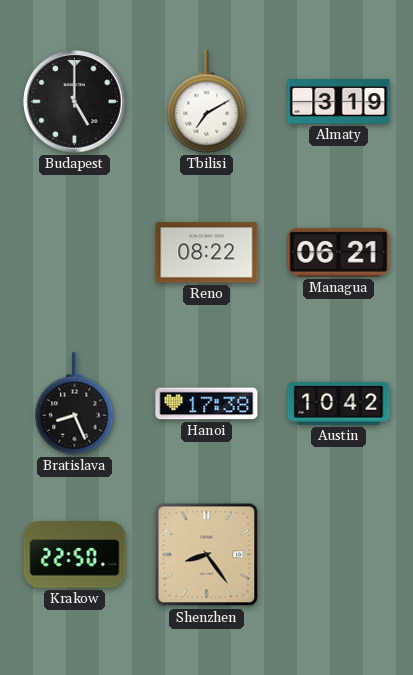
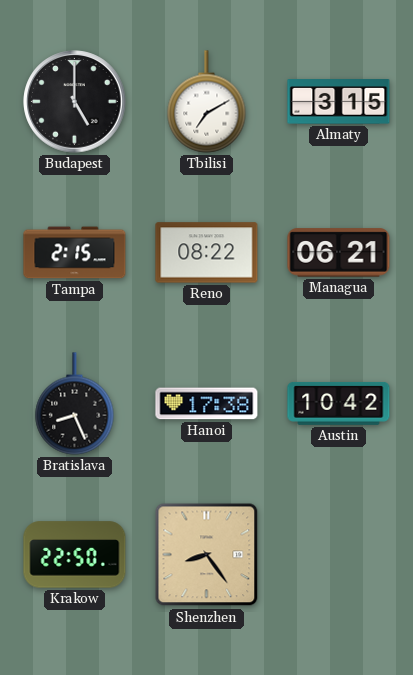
Almaty: 3:19 -> 3:15 (339, 102)
Tampa: none -> 2:15 (75, 253)
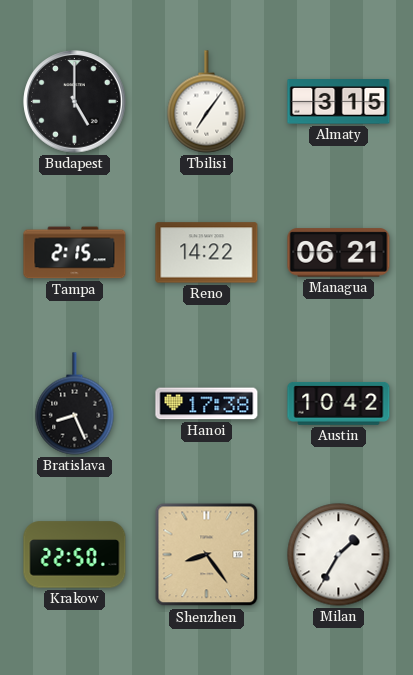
Tbilisi: 7:10 -> 7:06 (207, 102)
Reno: 08:22 -> 14:22 (207, 253)
Milan: none -> 1:35 (339, 555)
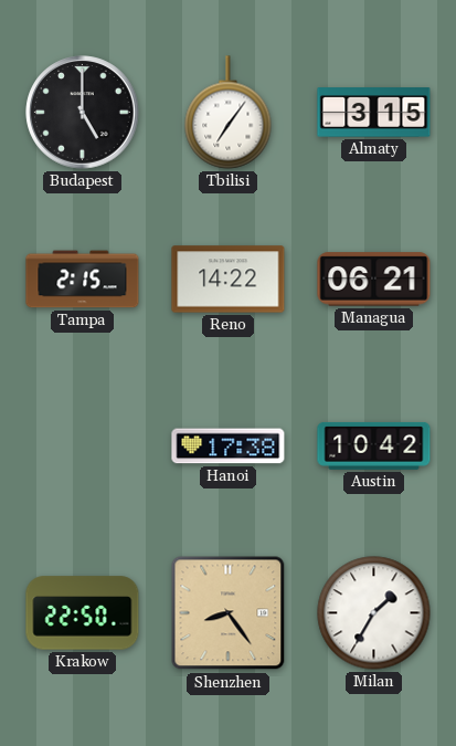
Bratislava: 8:26 -> none (75, 404)
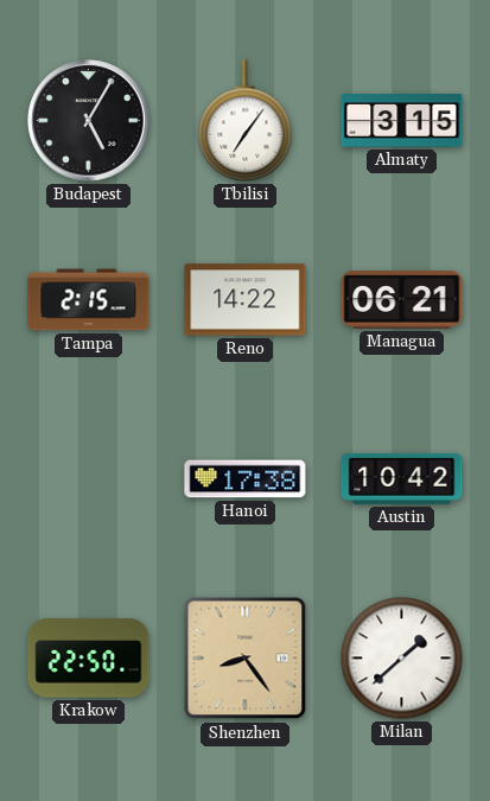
Budapest: 5:00 -> 5:05 (89, 121)
Milan: 1:35 -> 1:38 (402, 659)
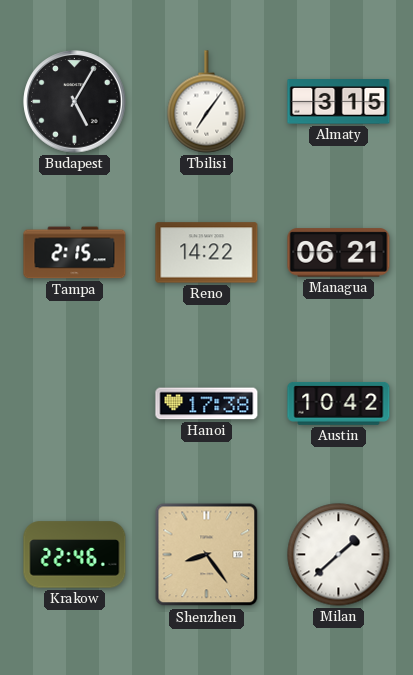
Krakow: 22:50 -> 22:46 (75, 555)
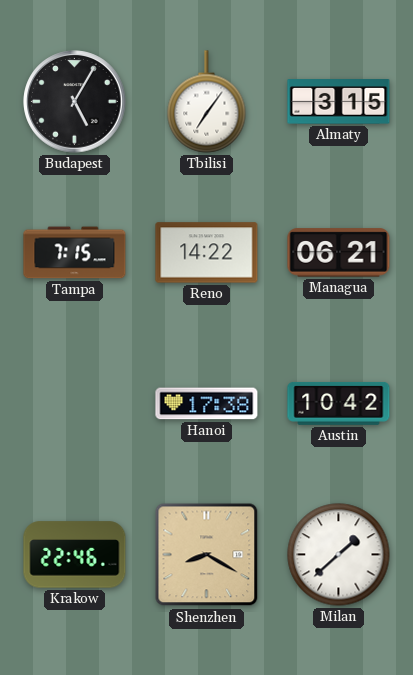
Tampa: 2:15 -> 7:15 (75, 253)
Shenzhen: 8:24 -> 8:20 (207, 555)
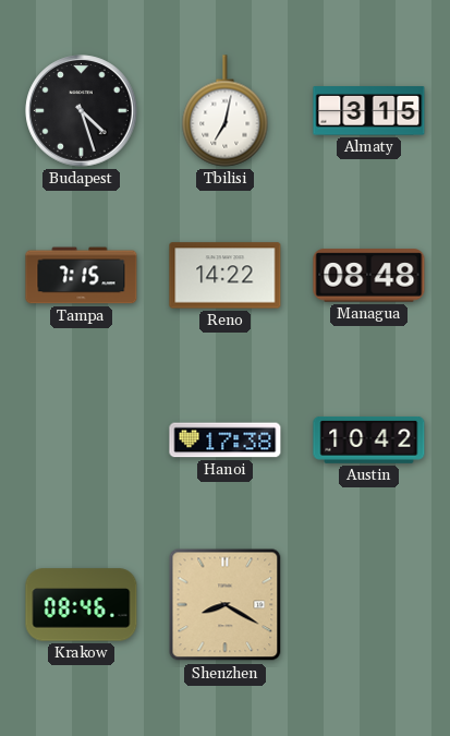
Budapest: 5:05 -> 4:27 (82, 111)
Tbilisi: 7:06 -> 7:02 (226, 111)
Managua: 06:21 -> 08:48 (369, 276)
Krakow: 22:46 -> 08:46 (82, 605)
Milan: 1:38 -> none (339, 555)
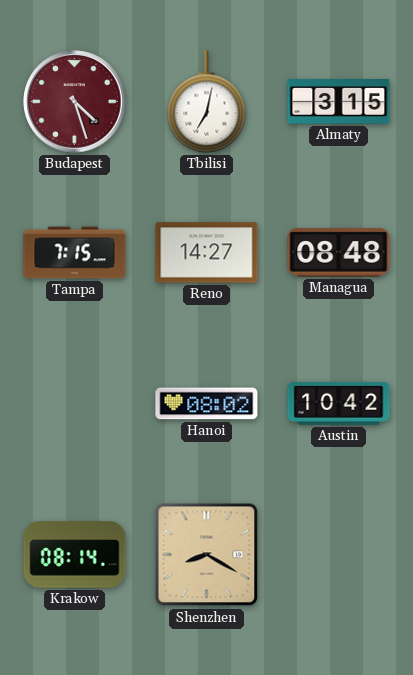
Budapest dial: black -> burgundy (75, 102)
Reno: 14:22 -> 14:27 (207, 253)
Hanoi: 17:38 -> 08:02 (207, 404)
Krakow: 08:46 -> 08:14 (75, 555)
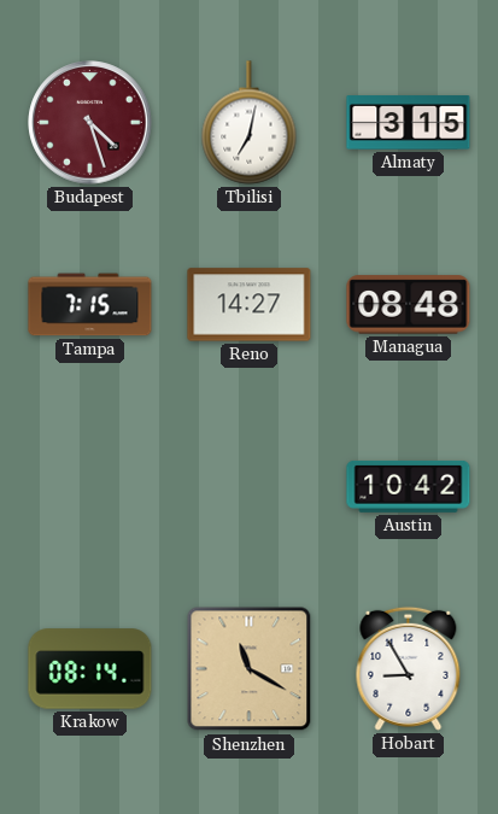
Hanoi: 08:02 -> none (207, 404)
Shenzhen: 8:20 -> 11:20 (250, 669)
Hobart: none -> 8:55 (409, 668)
